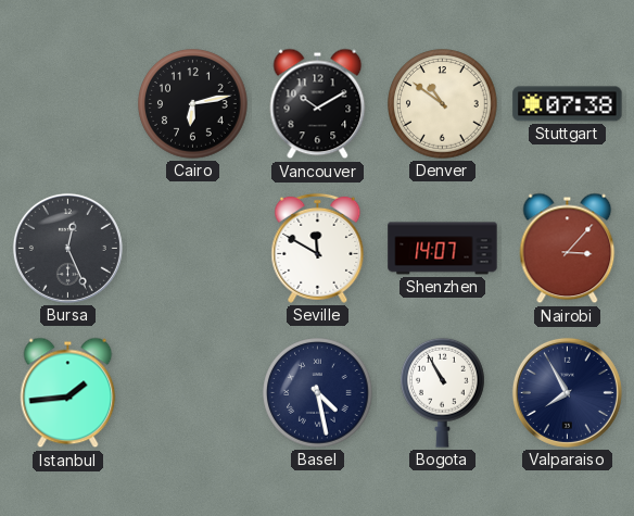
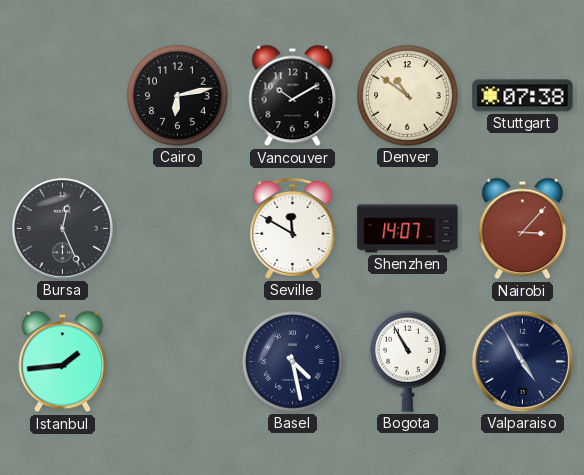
Valparaiso: 7:55 -> 4:55 (522, 361)
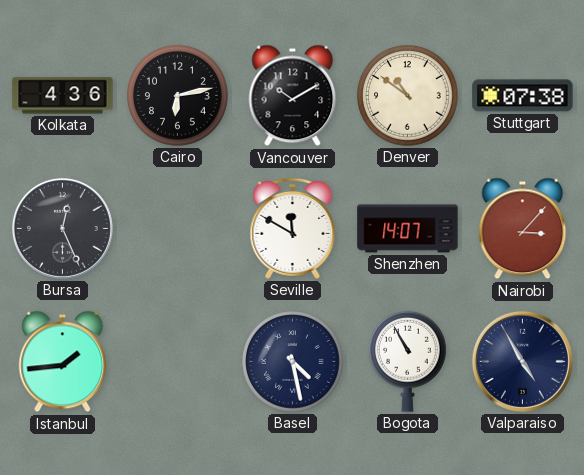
Kolkata: none -> 4:36 (63, 96)
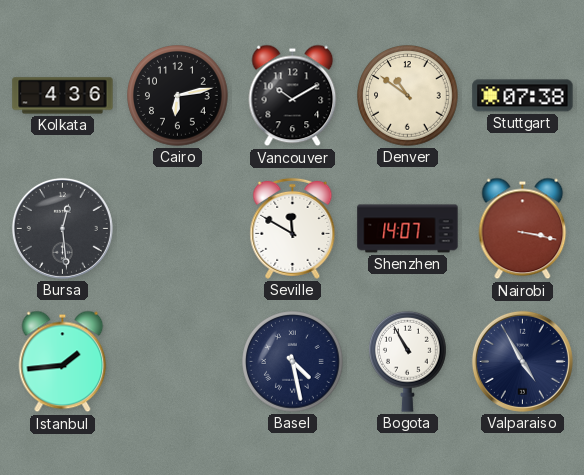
Bursa: 12:26 -> 12:29 (62, 228)
Nairobi: 3:07 -> 3:17 (523, 229)
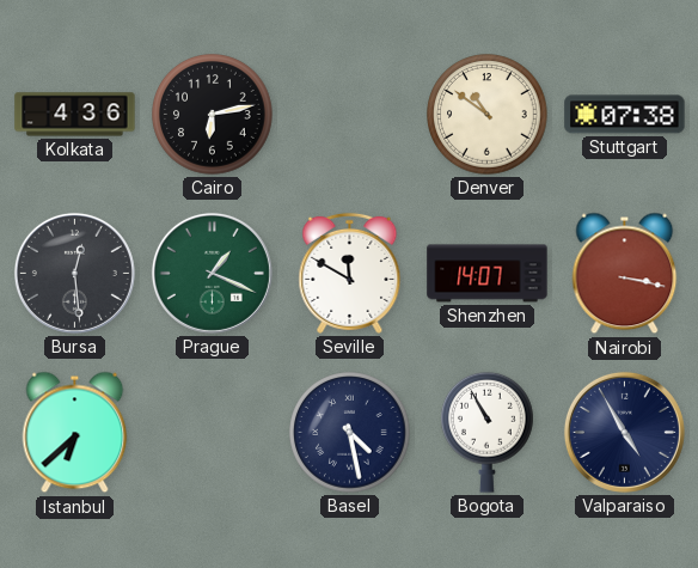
Vancouver: 10:10 -> none (293, 96)
Prague: none -> 1:19 (212, 273)
Istanbul: 1:44 -> 6:38 (75, 433)
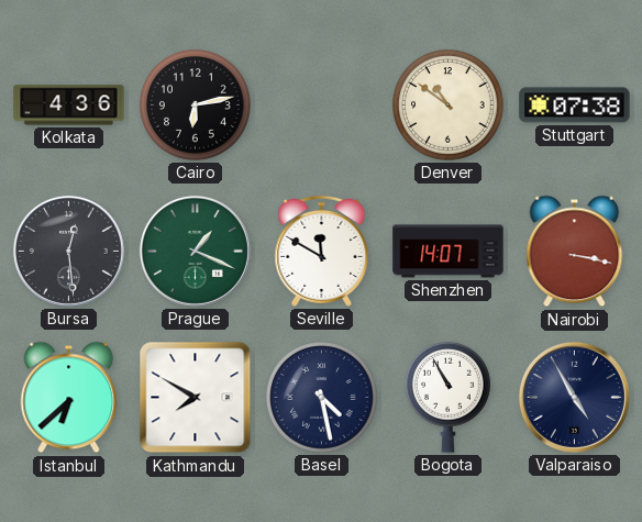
Kathmandu: none -> 7:50 (196, 398)
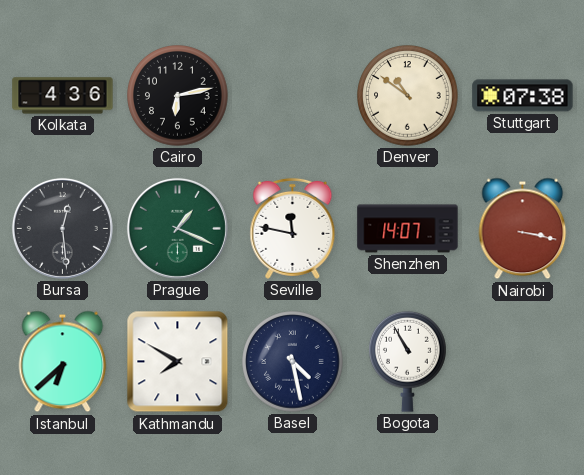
Seville: 11:50 -> 11:47 (293, 228)
Valparaiso: 4:55 -> none (574, 397)
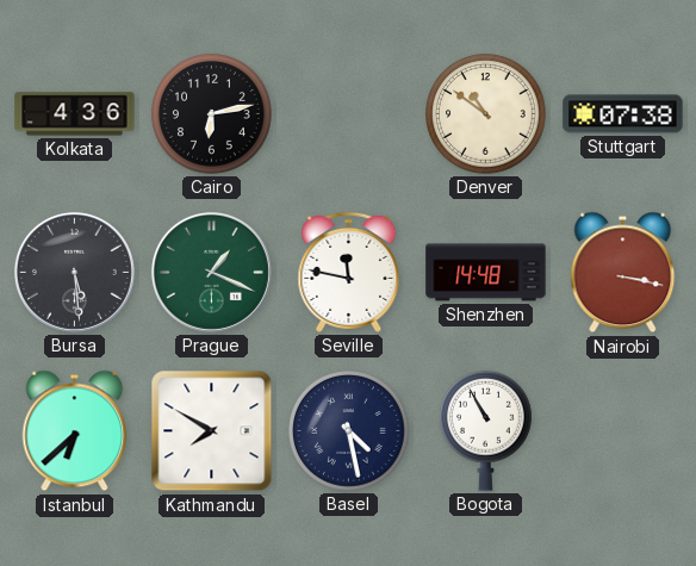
Bursa: 12:29 -> 5:29 (74, 272)
Shenzhen: 14:07 -> 14:48 (486, 273)
